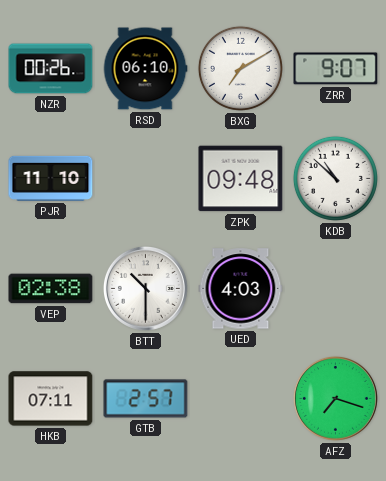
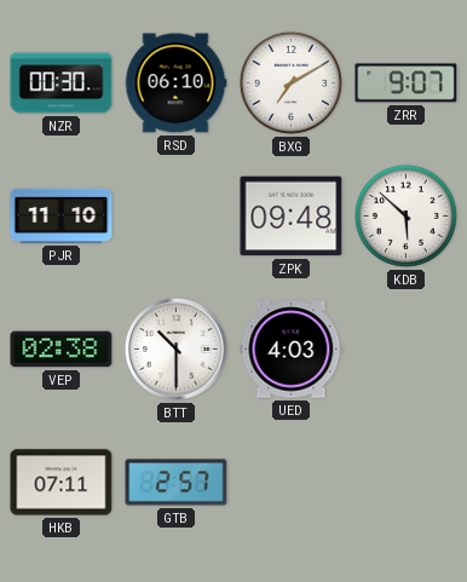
NZR: 00:26 -> 00:30 (62, 83)
KDB: 10:52 -> 5:52 (405, 215)
AFZ: 7:18 -> none (335, 398)
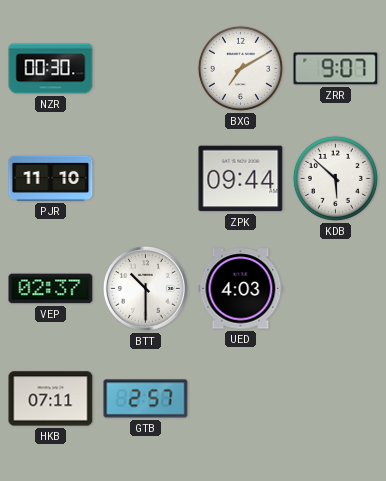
RSD: 06:10 -> none (175, 83)
ZPK: 09:48 -> 09:44 (241, 179)
VEP: 02:38 -> 02:37 (51, 289)
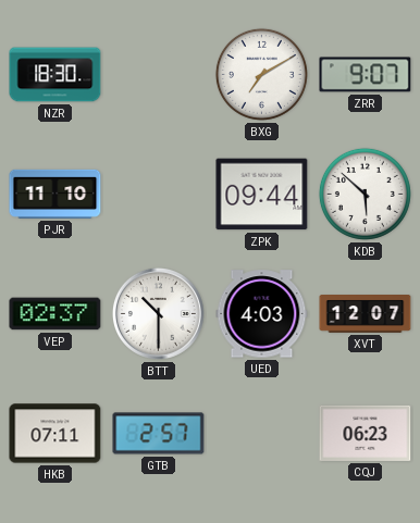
NZR: 00:30 -> 18:30 (55, 75)
XVT: none -> 12:07 (366, 314)
CQJ: none -> 06:23 (366, 433)
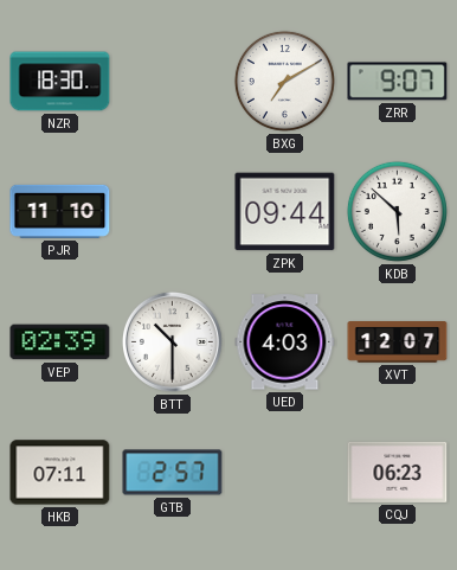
VEP: 02:37 -> 02:39 (60, 342)
